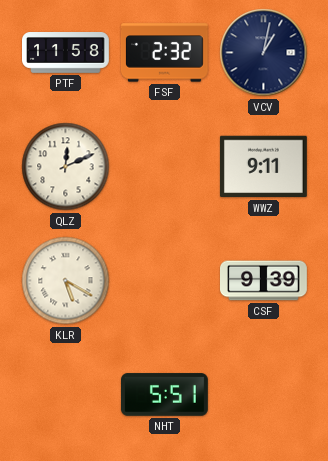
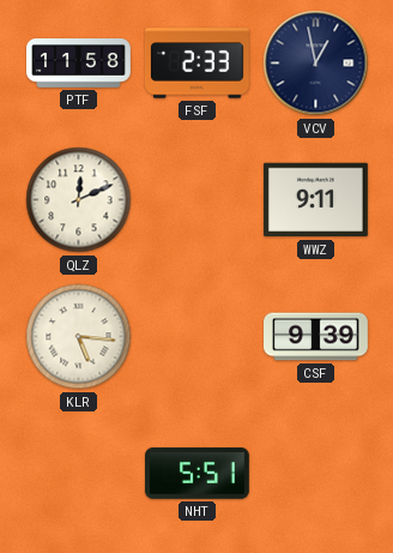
FSF: 2:32 -> 2:33 (196, 64)
VCV: 1:02 -> 12:58 (316, 64)
KLR: 5:20 -> 5:16 (79, 337)
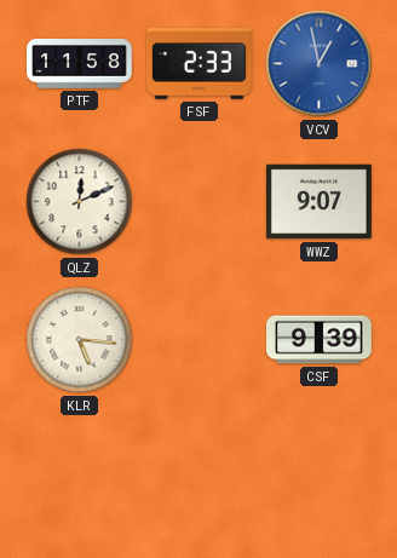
VCV dial: navy -> blue (320, 64)
WWZ: 9:11 -> 9:07 (318, 202)
NHT: 5:51 -> none (198, 474)
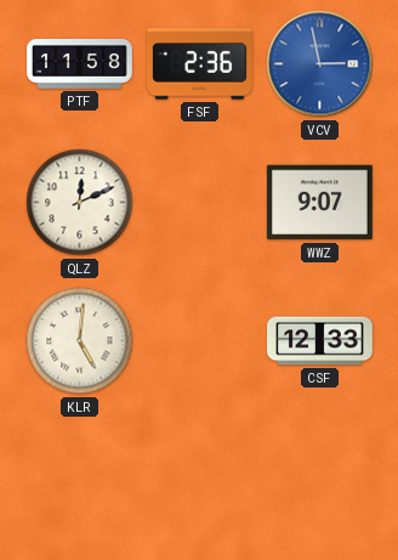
FSF: 2:33 -> 2:36 (199, 64)
VCV: 12:58 -> 2:58 (320, 64)
KLR: 5:16 -> 5:01 (80, 341)
CSF: 9:39 -> 12:33 (320, 341)
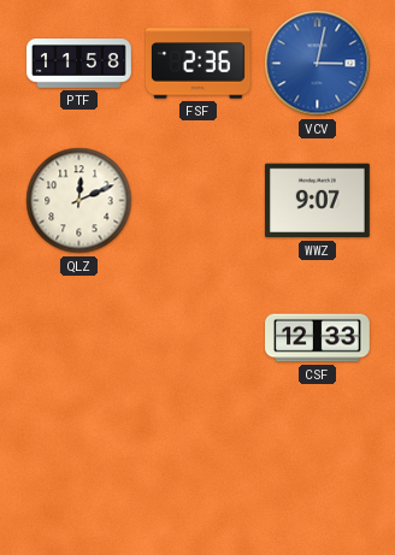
VCV: 2:58 -> 3:02 (318, 64)
KLR: 5:01 -> none (80, 341)
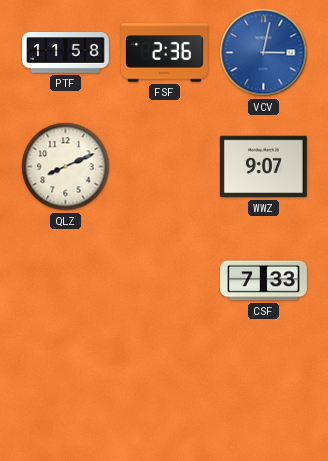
QLZ: 12:11 -> 8:11 (66, 167)
CSF: 12:33 -> 7:33 (264, 281)
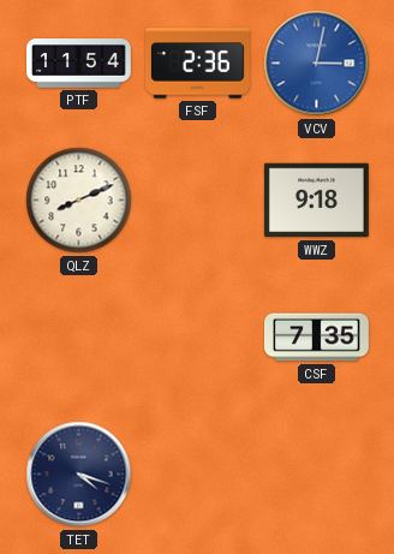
PTF: 11:58 -> 11:54 (79, 64)
WWZ: 9:07 -> 9:18 (316, 201)
CSF: 7:33 -> 7:35 (317, 338)
TET: none -> 4:18 (79, 475)
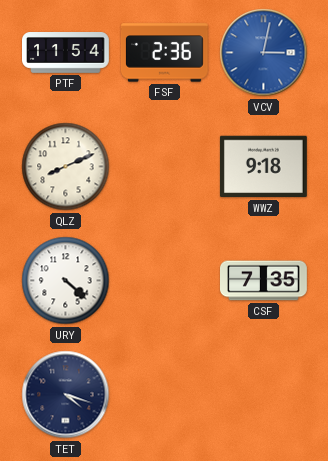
URY: none -> 4:22 (66, 281)
